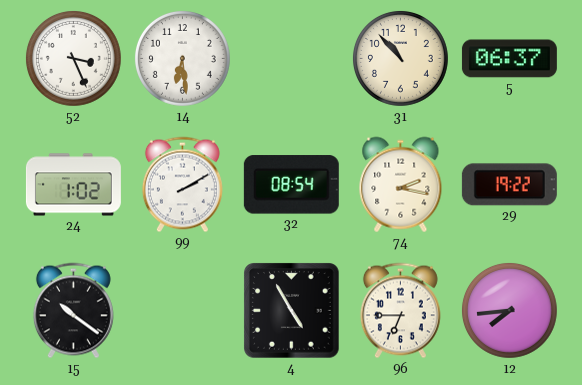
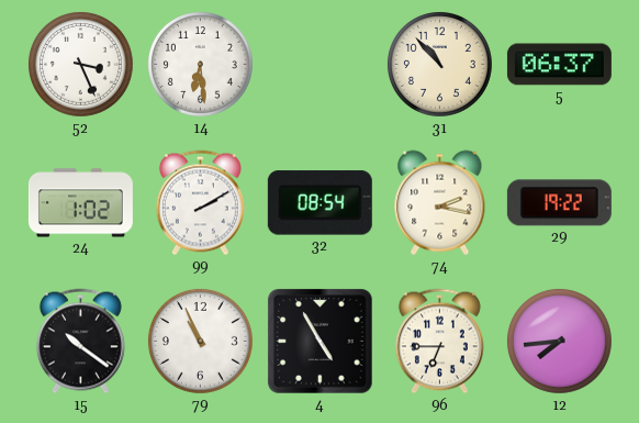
79: none -> 10:56 (200, 341)
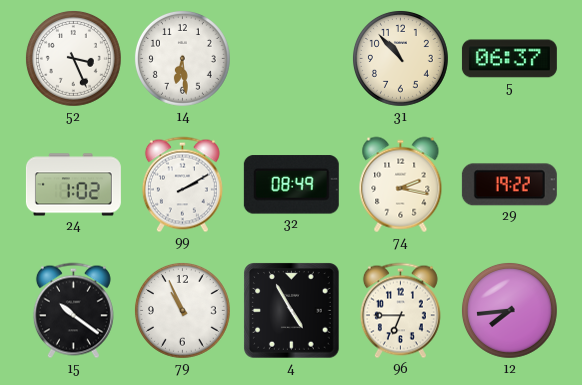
32: 08:54 -> 08:49 (291, 185)
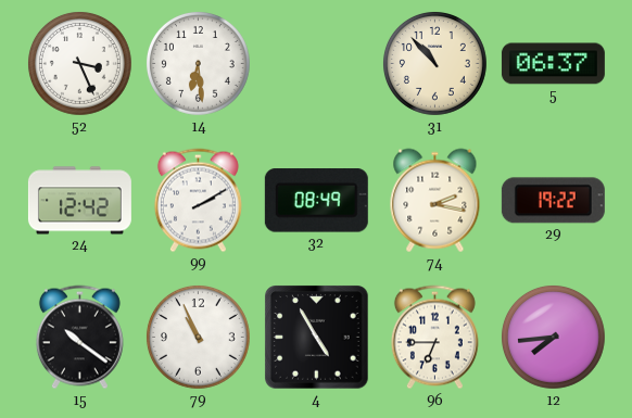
24: 1:02 -> 12:42 (79, 201)
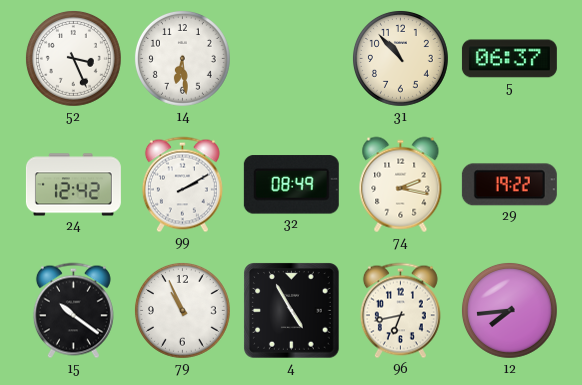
96: 6:45 -> 6:43 (400, 311)
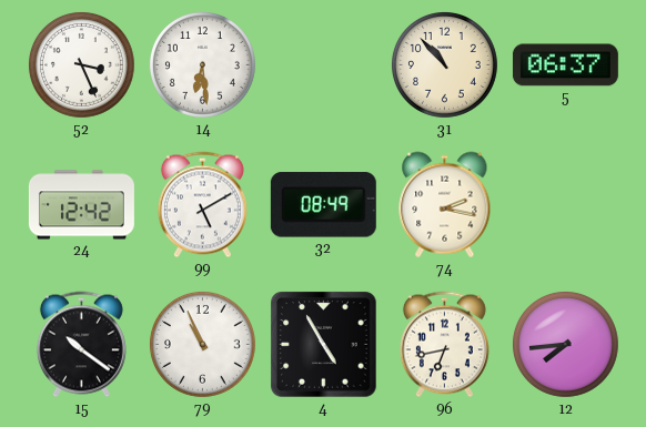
99: 2:10 -> 5:10 (202, 205)
29: 19:22 -> none (509, 185)
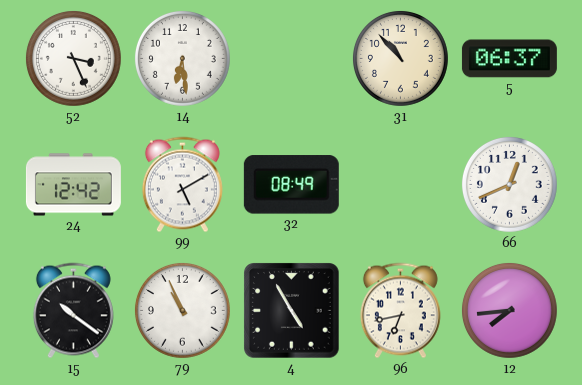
74: 2:17 -> none (445, 205)
66: none -> 12:41 (509, 184)
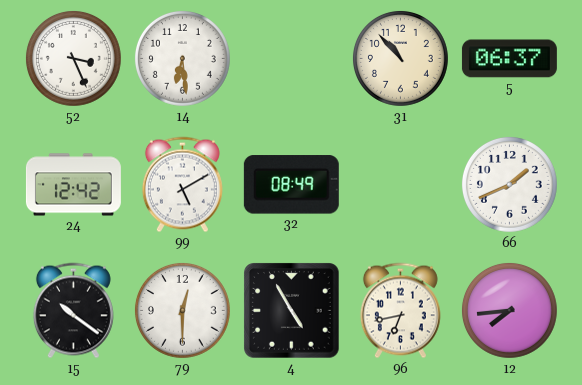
66: 12:41 -> 1:41 (509, 184)
79: 10:56 -> 12:30 (182, 310)
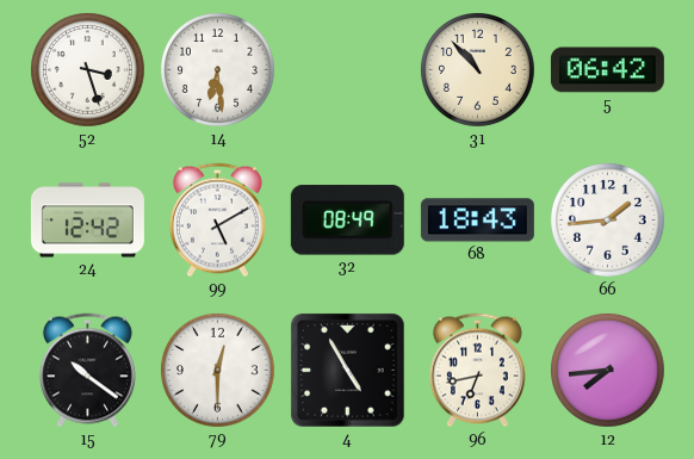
52: 3:26 -> 3:27 (87, 69)
5: 06:37 -> 06:42 (607, 70)
68: none -> 18:43 (477, 221)
66: 1:41 -> 1:44 (607, 219)
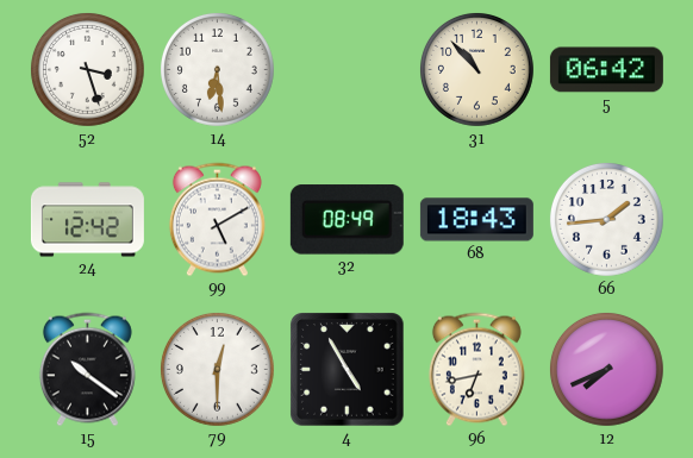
12: 7:44 -> 7:41 (606, 369)
